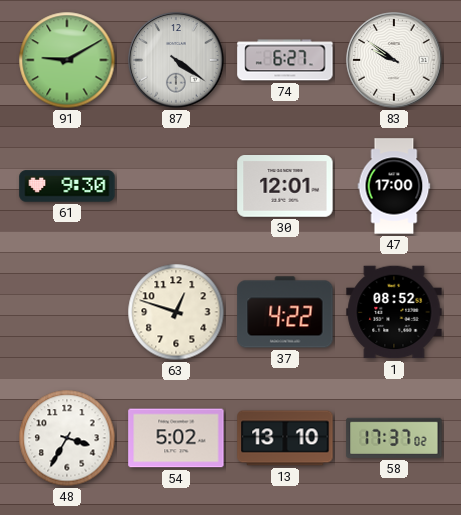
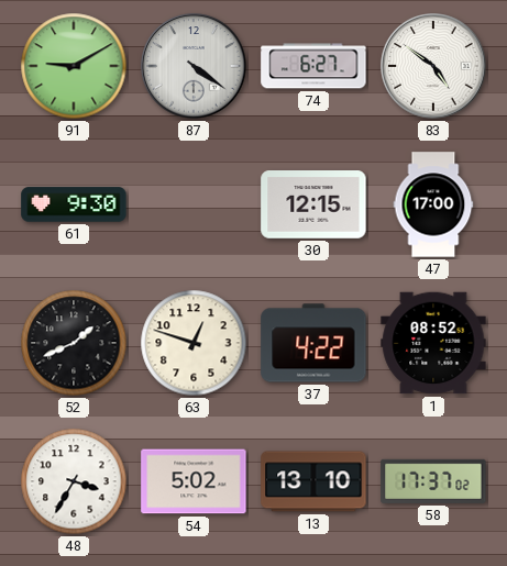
83: 9:51 -> 4:51 (433, 66)
30: 12:01 -> 12:15 (313, 206)
52: none -> 1:41 (74, 343)
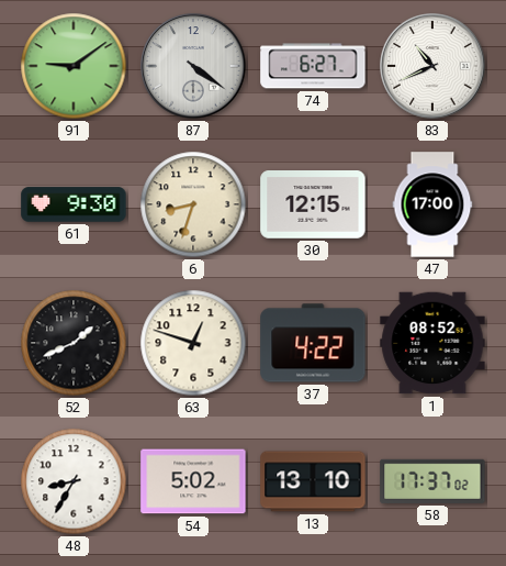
91: 9:10 -> 9:09 (74, 66)
83: 4:51 -> 10:41 (432, 66)
6: none -> 8:33 (193, 204)
48: 3:35 -> 8:35 (74, 481)
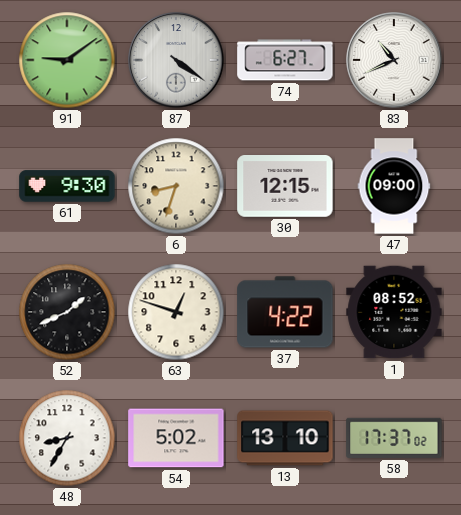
47: 17:00 -> 09:00 (394, 186)
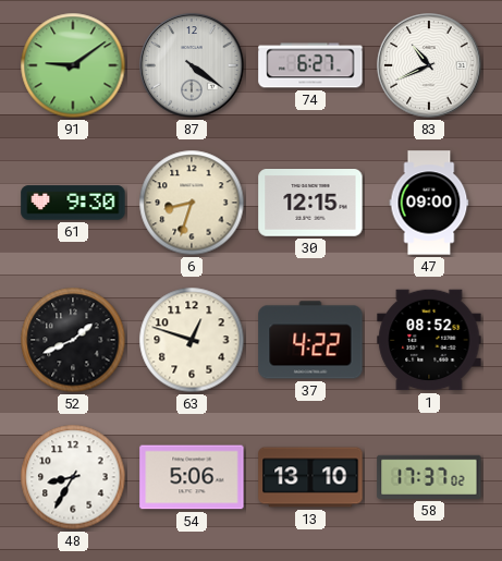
54: 5:02 -> 5:06 (192, 477)
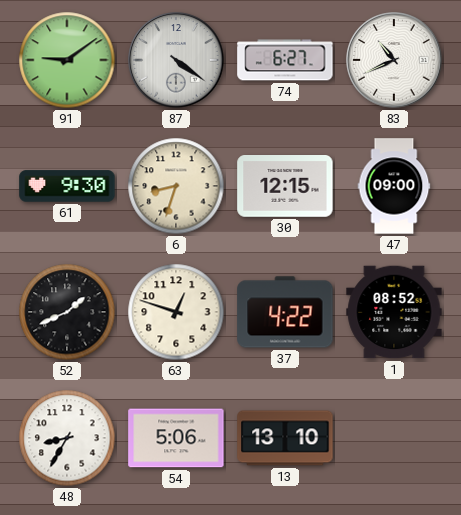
58: 17:37 -> none (429, 477)
